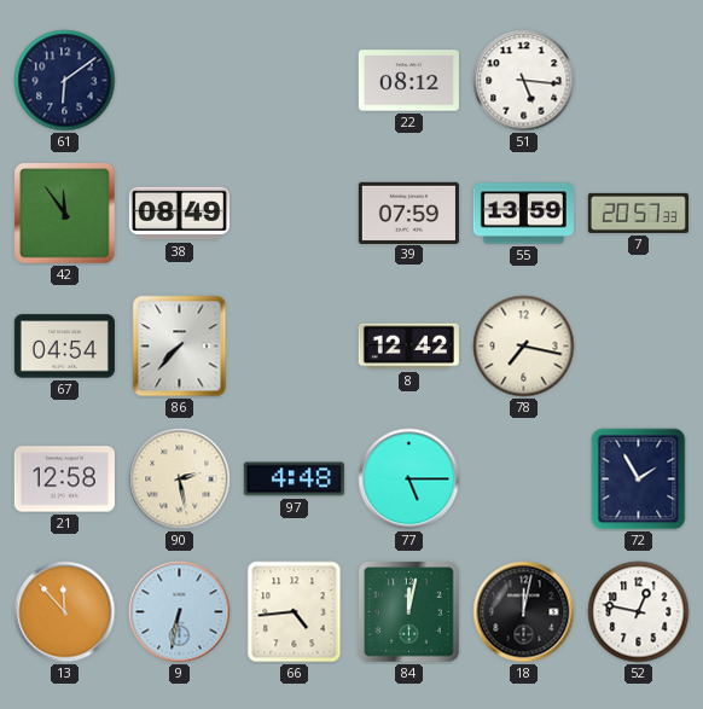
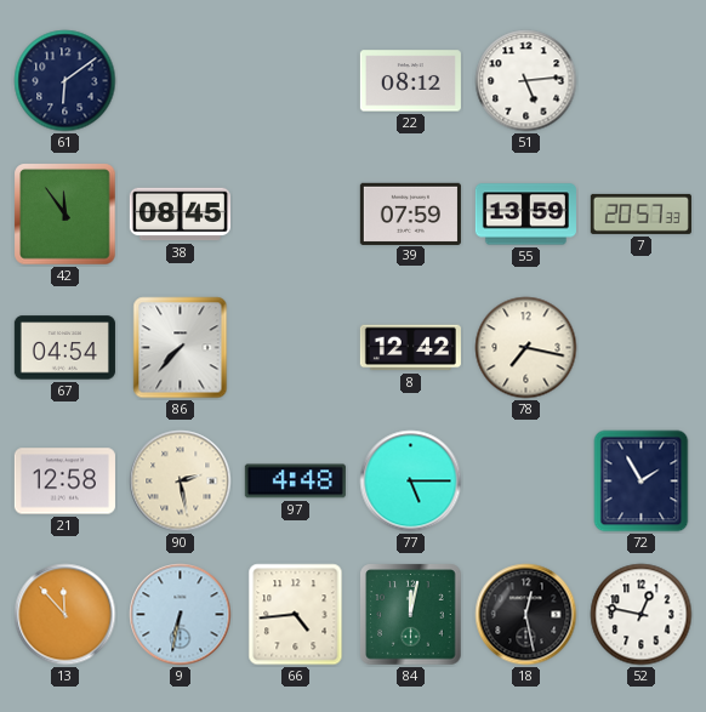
51: 5:16 -> 5:14 (526, 81)
38: 08:49 -> 08:45 (180, 215)
18: 12:02 -> 12:28 (526, 615)
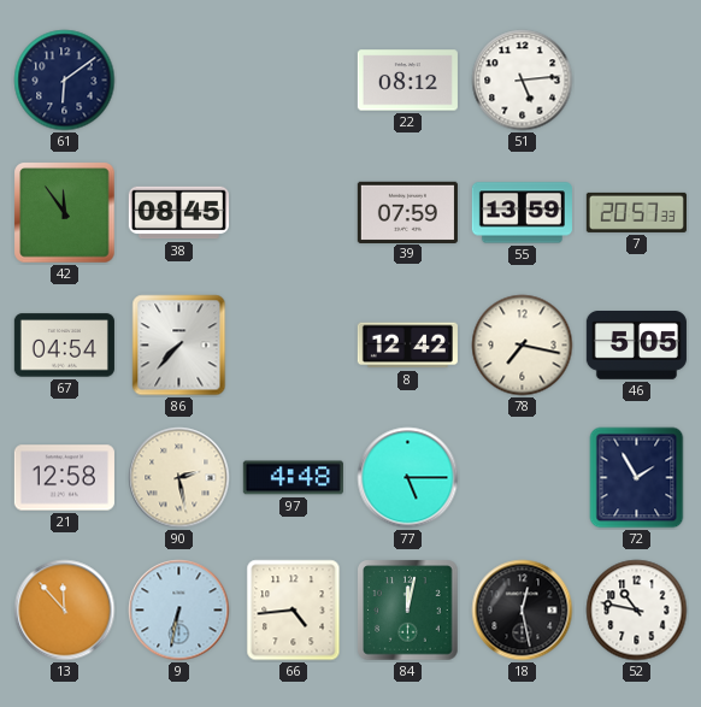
46: none -> 5:05 (636, 346)
52: 12:47 -> 10:47 (637, 611)
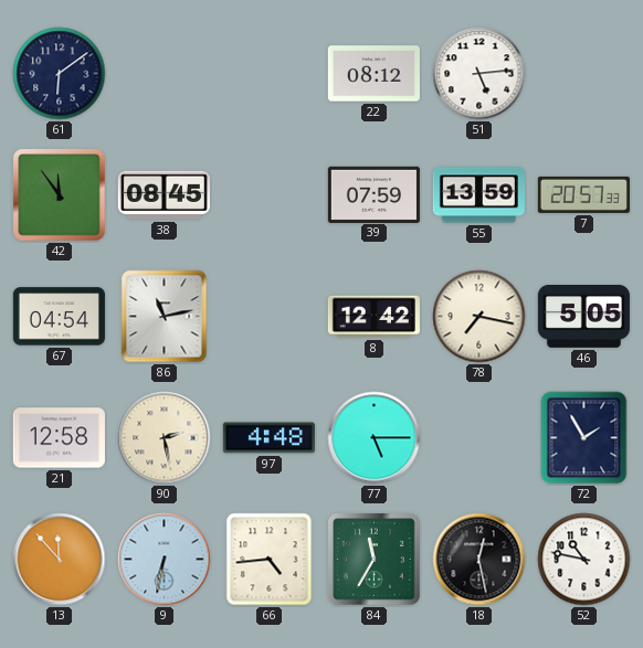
86: 7:37 -> 11:13 (165, 317)
84: 12:02 -> 11:35 (375, 560)
